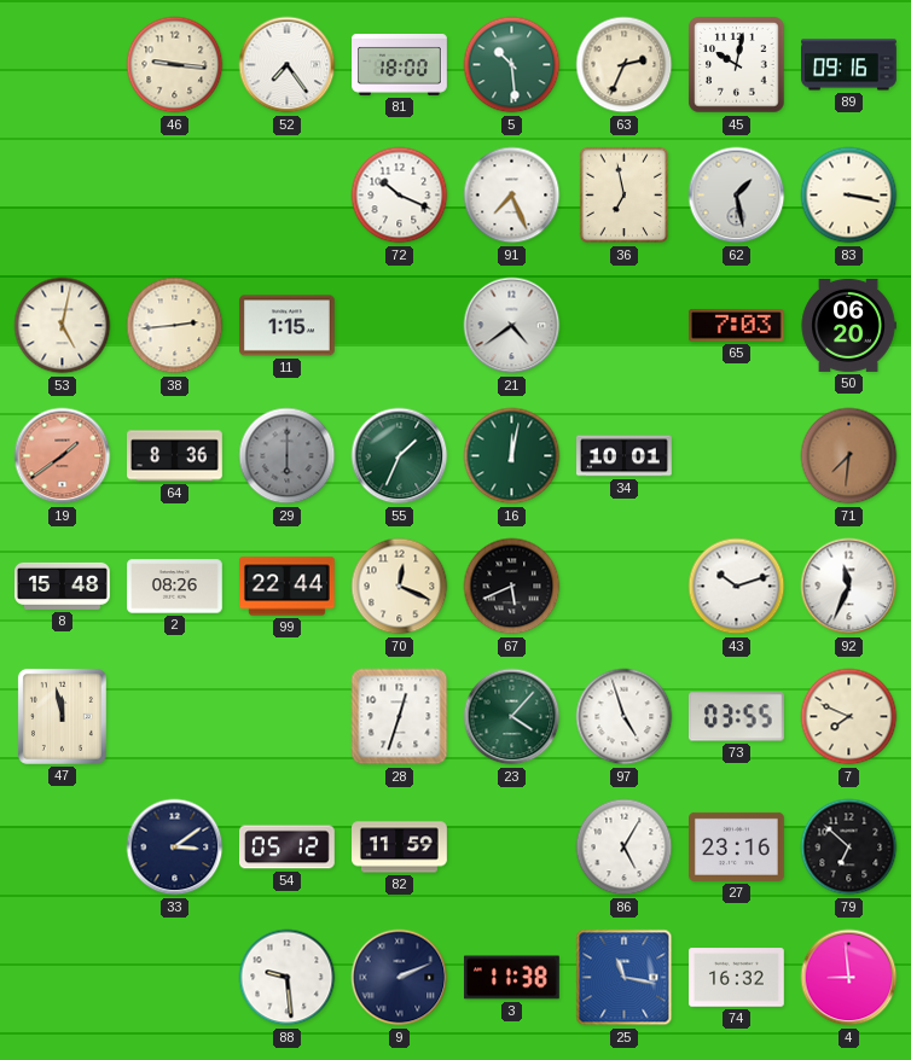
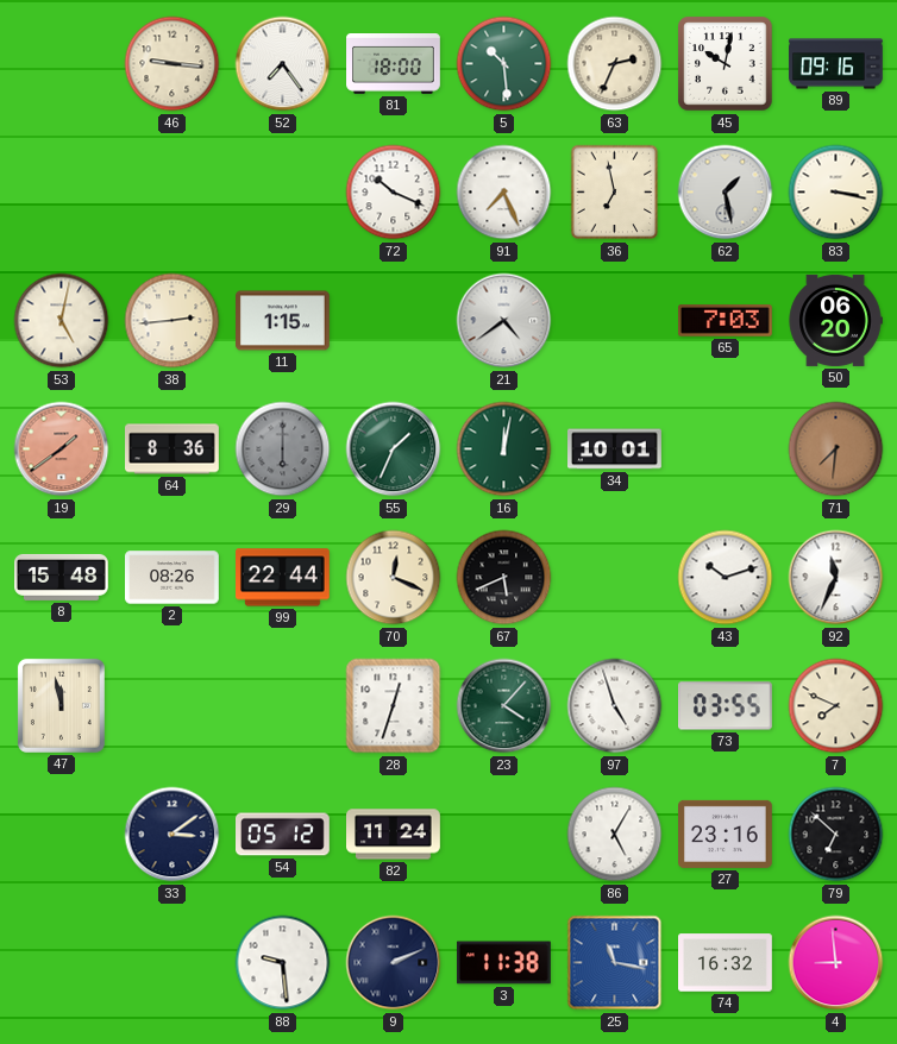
82: 11:59 -> 11:24 (394, 835)
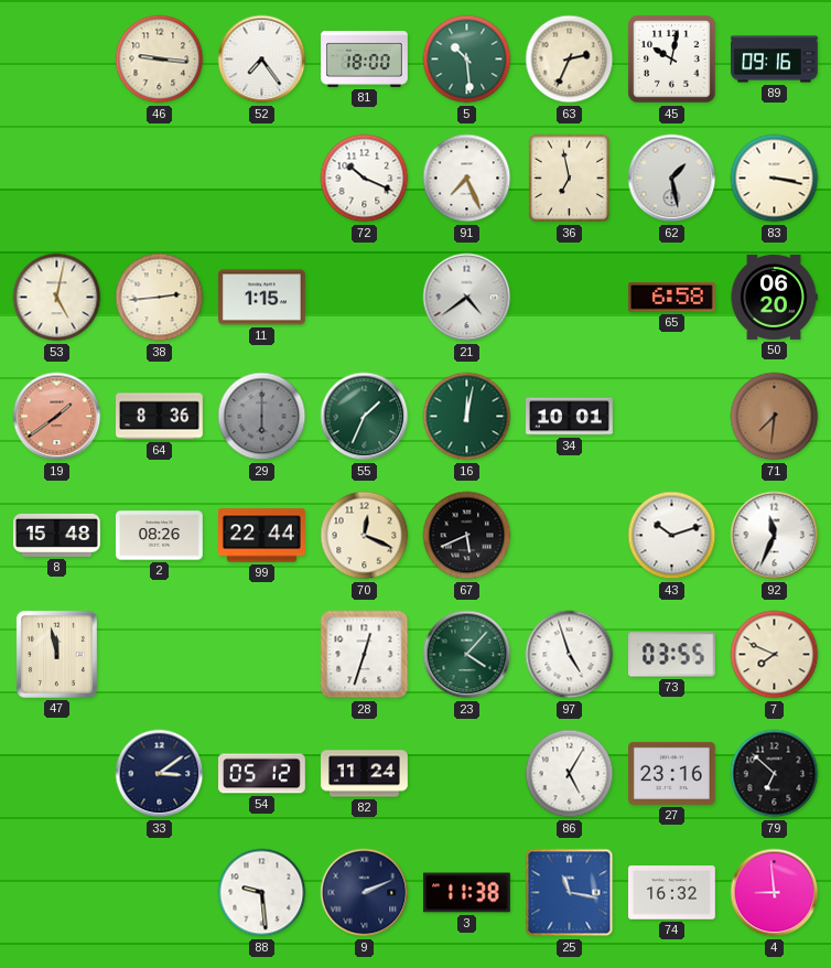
65: 7:03 -> 6:58 (672, 298)
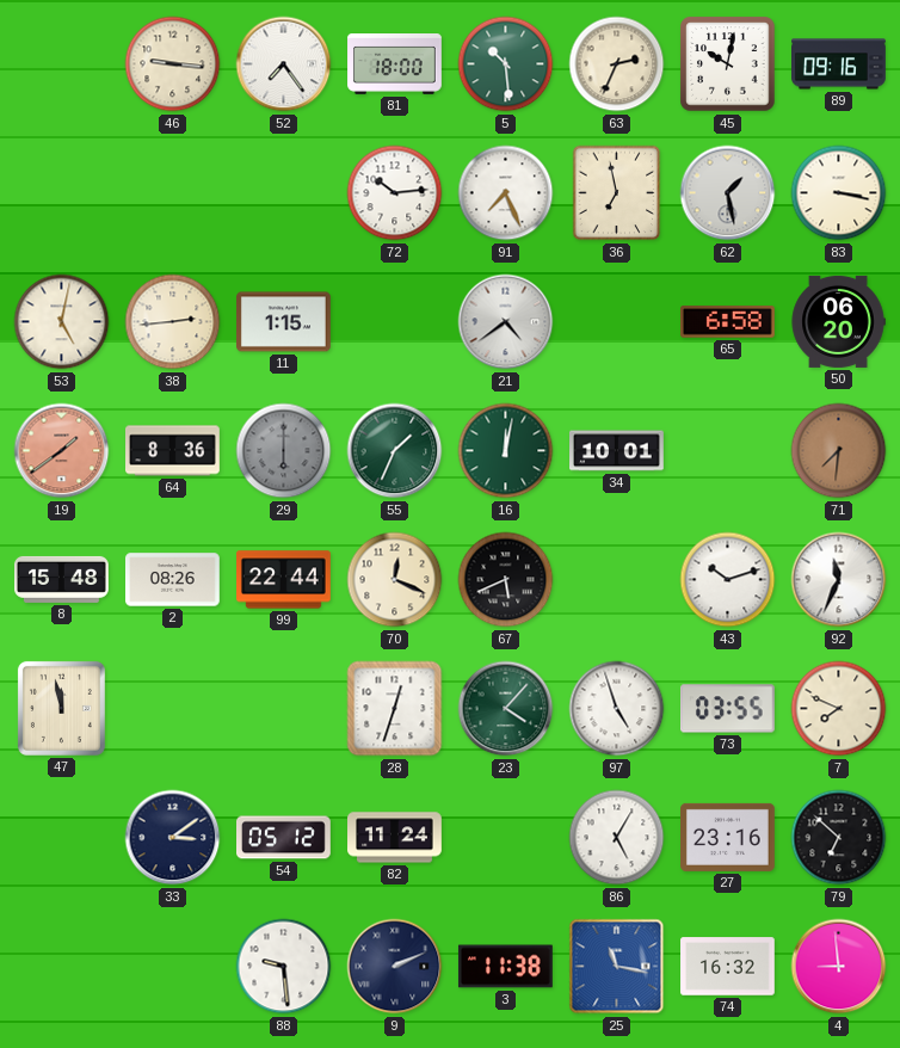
72: 10:19 -> 10:14 (395, 193)
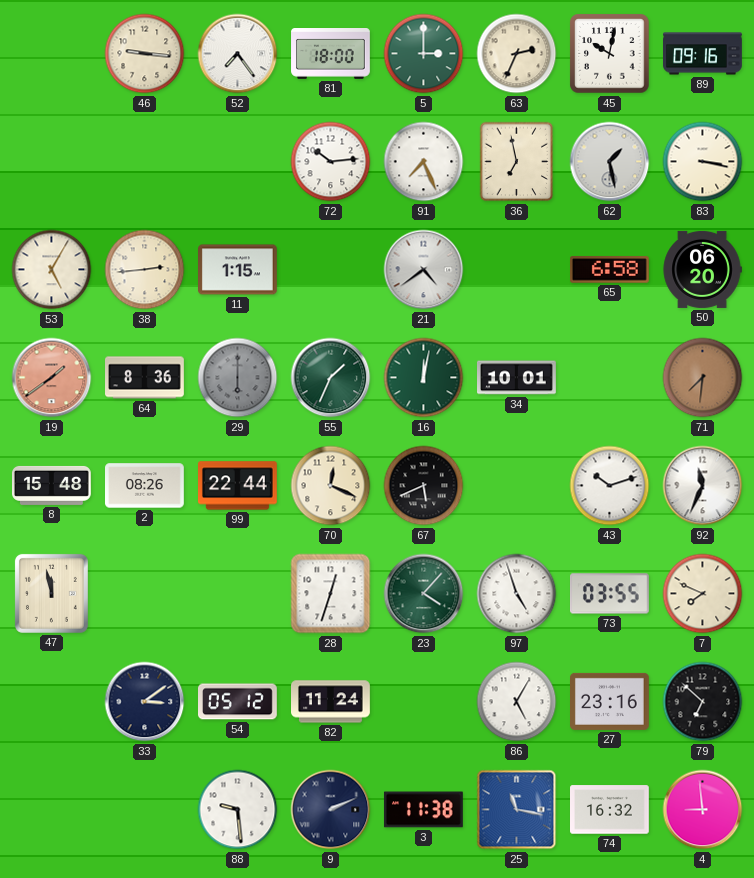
5: 10:29 -> 3:00 (424, 54)
53: 5:02 -> 5:05 (52, 270)
